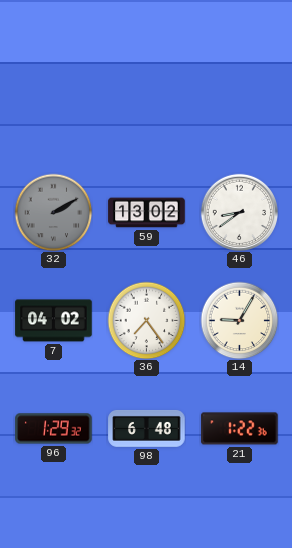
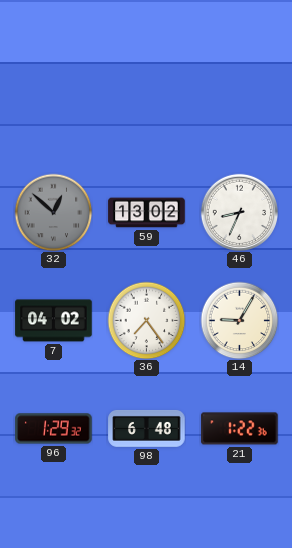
32: 2:10 -> 12:52 (53, 212)
46: 8:39 -> 8:34 (239, 212)
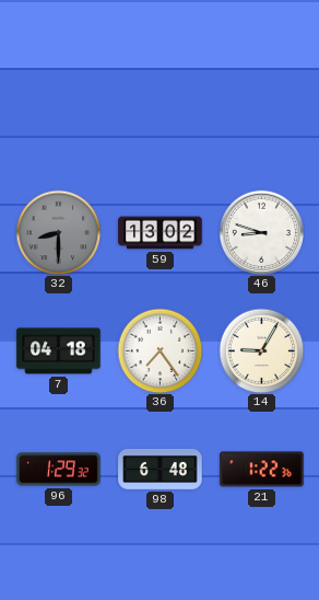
32: 12:52 -> 8:30 (58, 232)
46: 8:34 -> 8:48 (261, 232)
7: 04:02 -> 04:18 (59, 351)
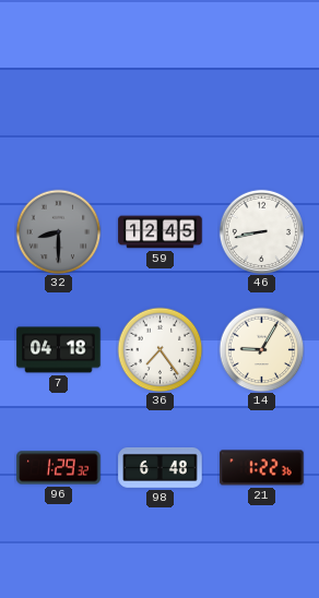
59: 13:02 -> 12:45 (161, 232)
46: 8:48 -> 8:43 (261, 231)
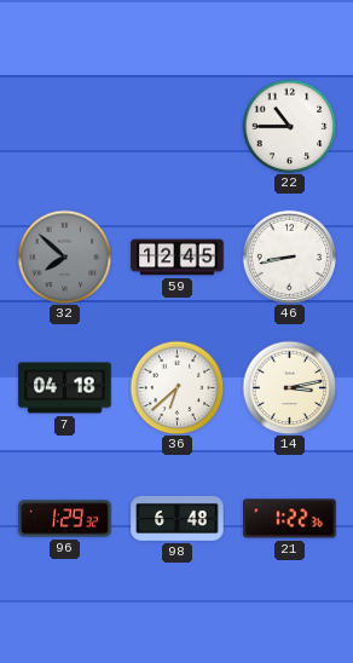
22: none -> 10:45 (289, 126)
32: 8:30 -> 7:52 (64, 256)
36: 7:24 -> 6:38 (176, 387)
14: 9:05 -> 3:13 (289, 387)
